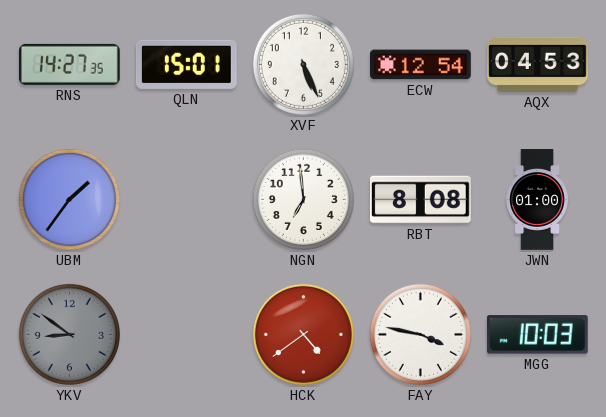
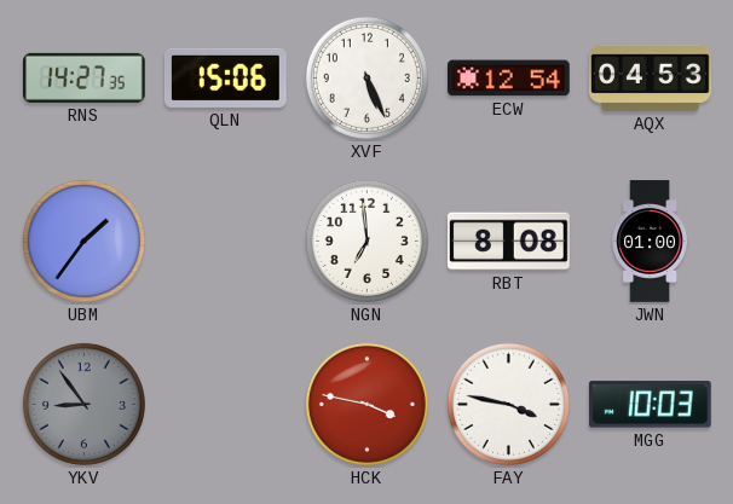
QLN: 15:01 -> 15:06 (225, 77)
YKV: 8:51 -> 8:54 (83, 404)
HCK: 4:39 -> 3:47 (366, 404)
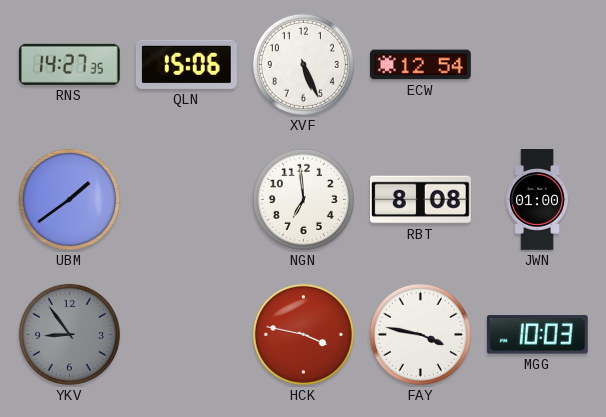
AQX: 04:53 -> none (651, 77)
UBM: 1:36 -> 1:39 (69, 199)
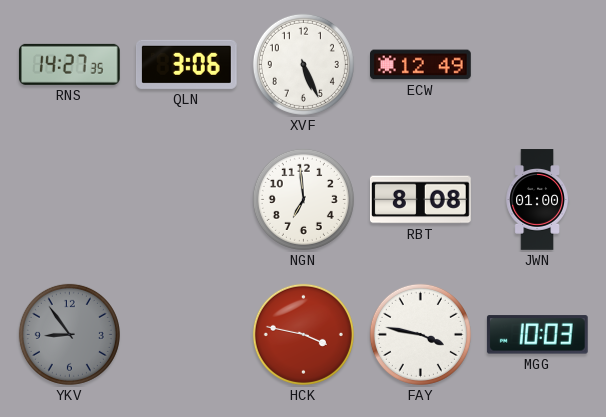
QLN: 15:06 -> 3:06 (186, 64)
ECW: 12:54 -> 12:49 (421, 65)
UBM: 1:39 -> none (69, 199)
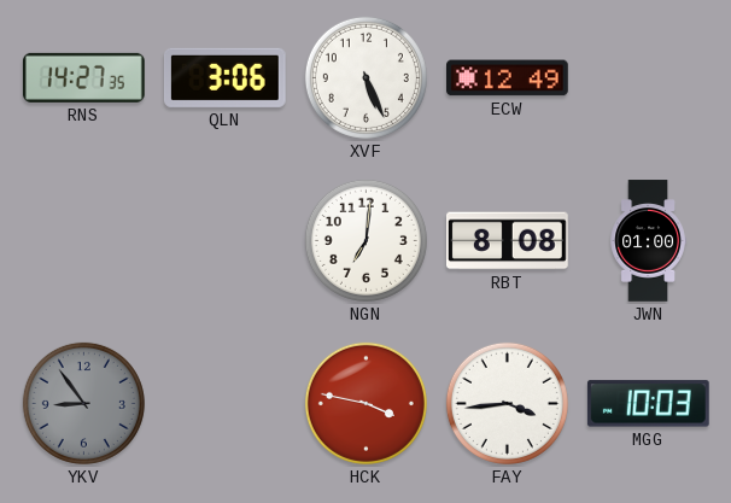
NGN: 6:59 -> 7:01 (366, 240)
FAY: 3:47 -> 3:44 (507, 403)
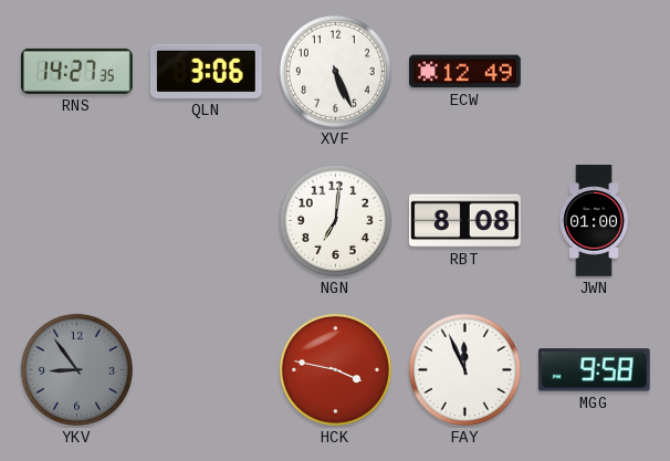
FAY: 3:44 -> 11:56 (464, 369)
MGG: 10:03 -> 9:58 (594, 370)
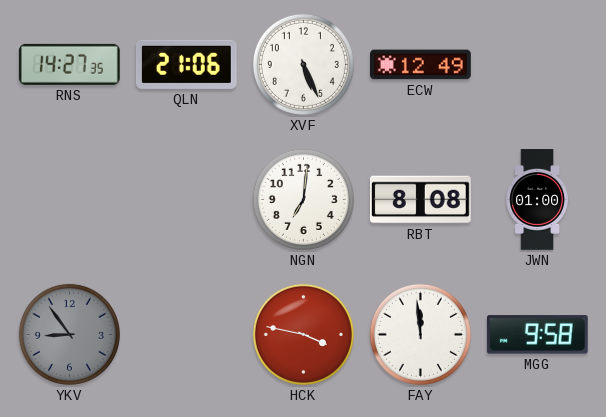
QLN: 3:06 -> 21:06 (186, 64)
FAY: 11:56 -> 11:59 (420, 334)
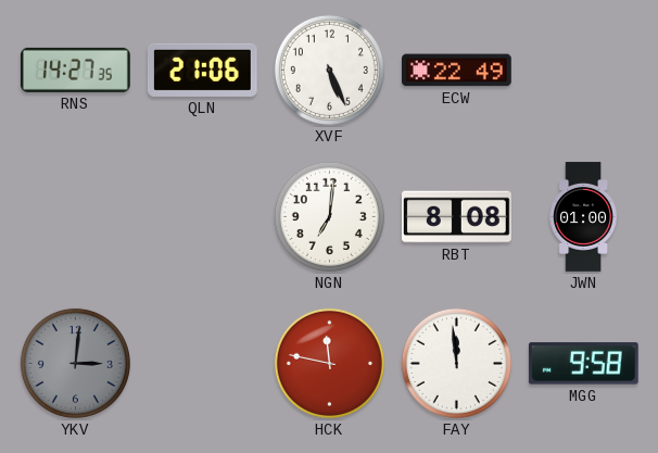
ECW: 12:49 -> 22:49 (457, 71)
YKV: 8:54 -> 3:01 (75, 363)
HCK: 3:47 -> 11:47 (329, 363)
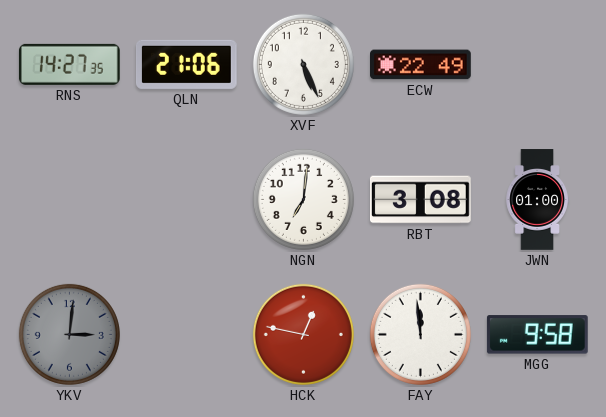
RBT: 8:08 -> 3:08 (421, 200)
HCK: 11:47 -> 12:47 (303, 334)
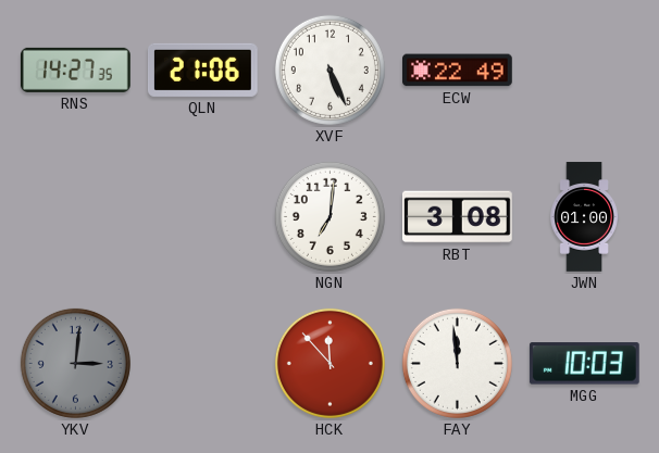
HCK: 12:47 -> 11:53 (329, 363)
MGG: 9:58 -> 10:03 (584, 364)
